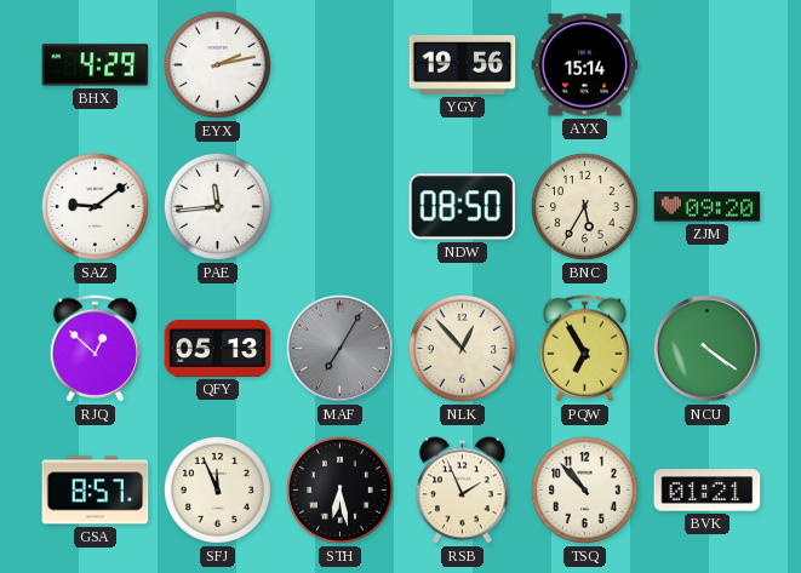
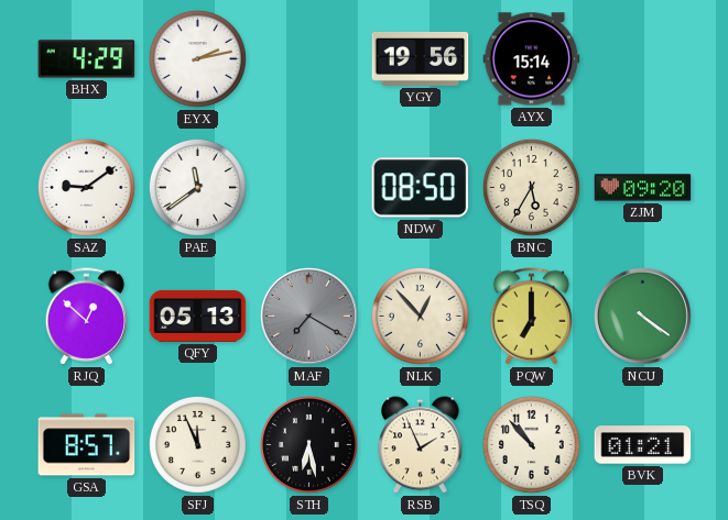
PAE: 11:44 -> 11:39 (197, 187)
MAF: 7:05 -> 7:20 (308, 316)
PQW: 6:55 -> 7:00 (532, 317)
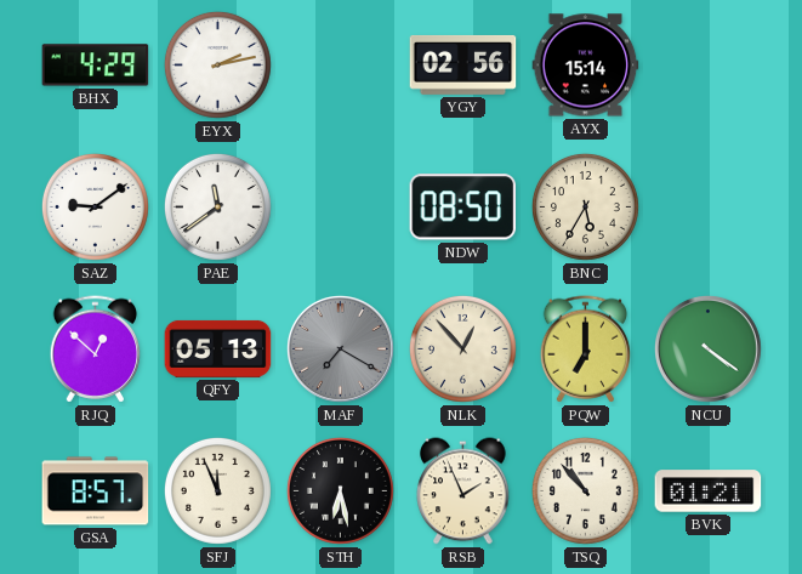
YGY: 19:56 -> 02:56 (463, 64)
ZJM: 09:20 -> none (643, 188)
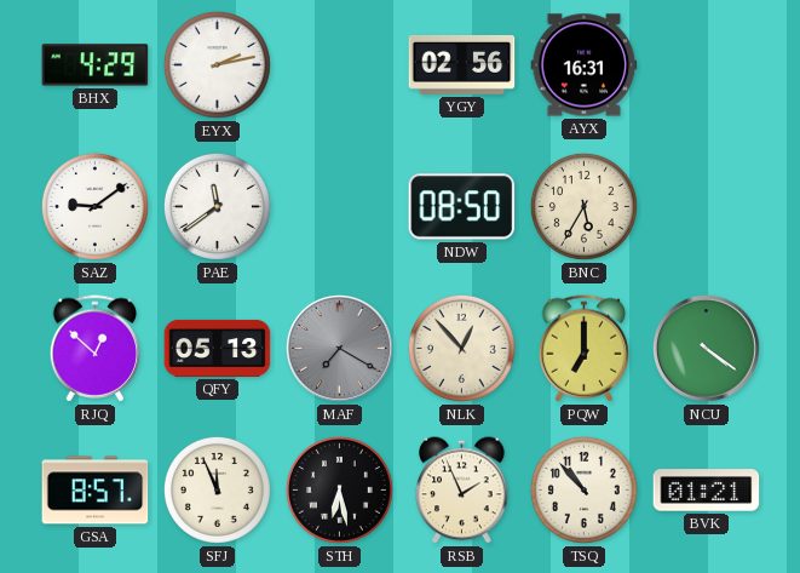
AYX: 15:14 -> 16:31 (585, 65)
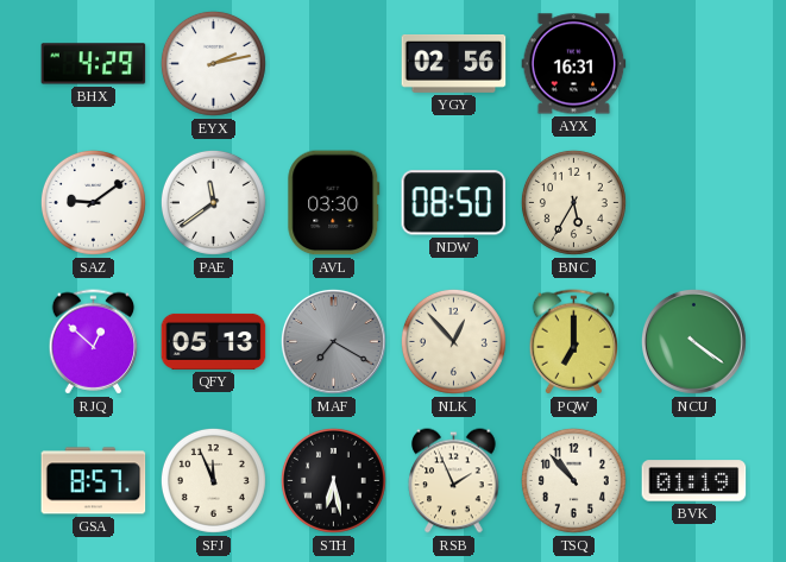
AVL: none -> 03:30 (334, 203)
BVK: 01:21 -> 01:19 (694, 481)
